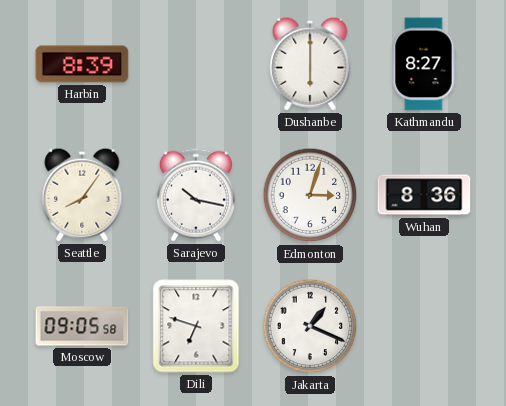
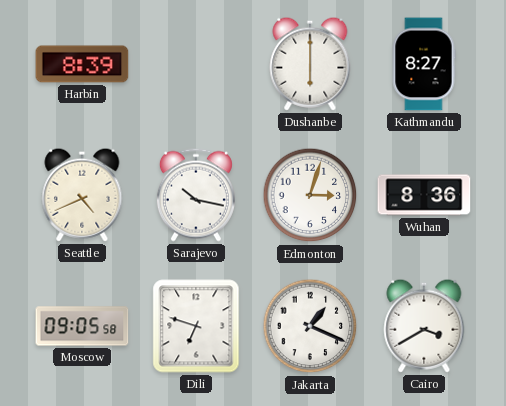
Seattle: 8:06 -> 4:41 (82, 195)
Cairo: none -> 3:40 (424, 326)
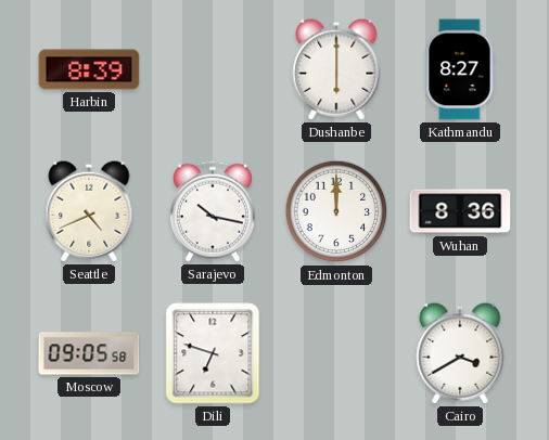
Edmonton: 3:03 -> 12:00 (336, 211)
Jakarta: 1:19 -> none (310, 326)
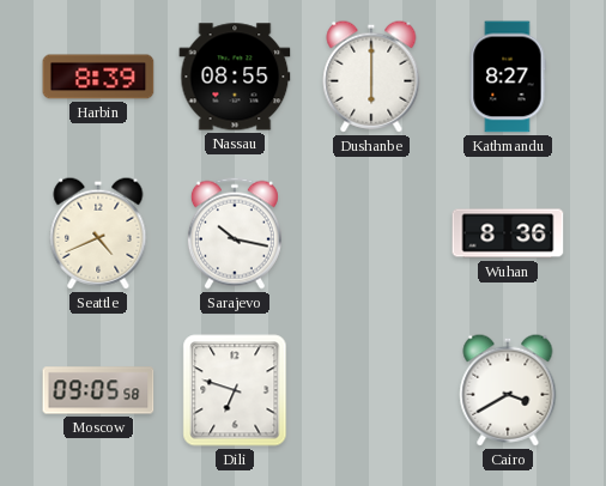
Nassau: none -> 08:55 (235, 77)
Edmonton: 12:00 -> none (336, 211)
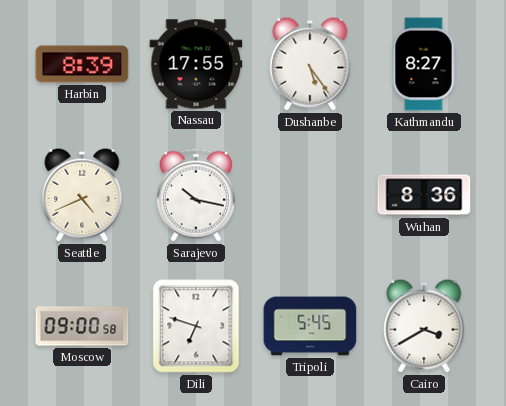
Nassau: 08:55 -> 17:55 (196, 64)
Dushanbe: 6:00 -> 5:24 (310, 64)
Moscow: 09:05 -> 09:00 (82, 326)
Tripoli: none -> 5:45 (310, 326)
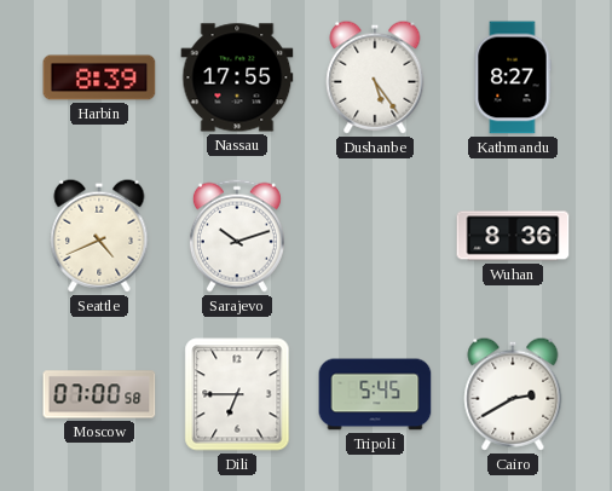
Sarajevo: 10:17 -> 10:12 (237, 236)
Moscow: 09:00 -> 07:00 (99, 394)
Dili: 6:48 -> 6:45 (237, 394)
Cairo: 3:40 -> 2:40 (513, 394)
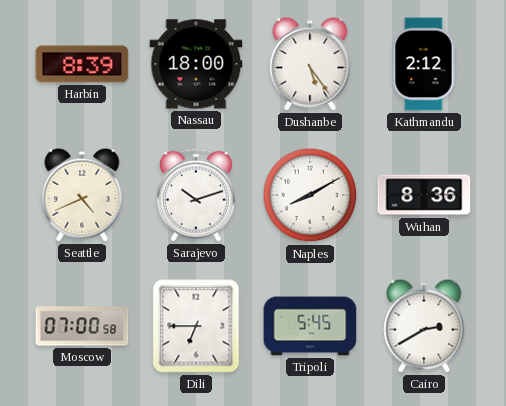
Nassau: 17:55 -> 18:00 (196, 64)
Kathmandu: 8:27 -> 2:12 (424, 64)
Naples: none -> 8:10 (310, 195)
